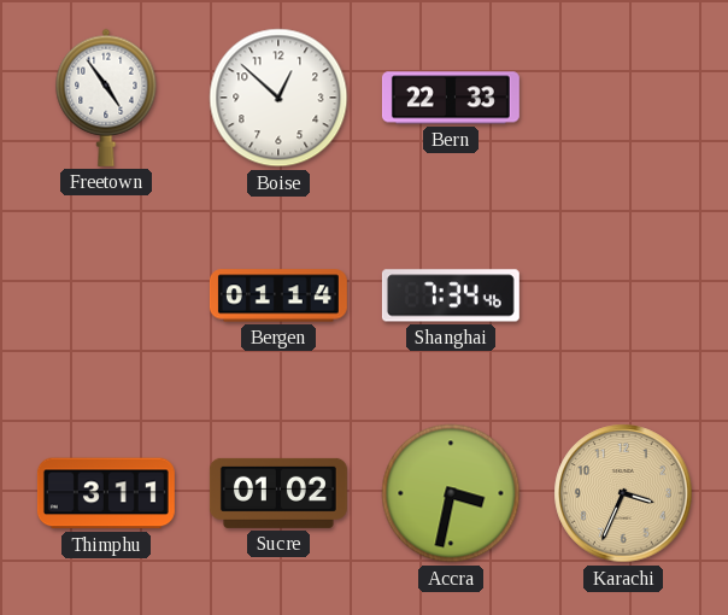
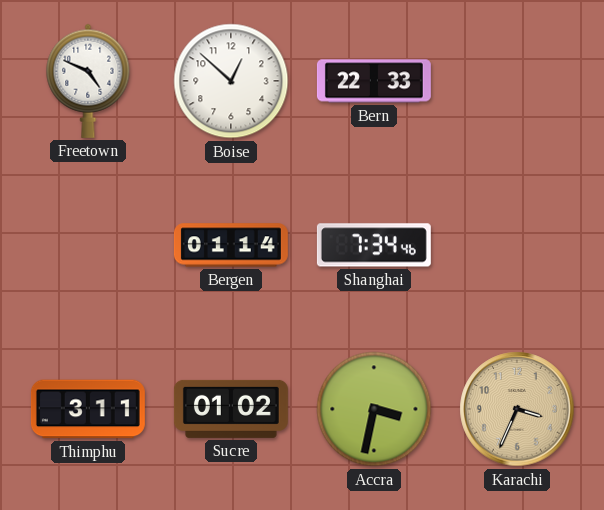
Freetown: 4:54 -> 4:49 (88, 81)
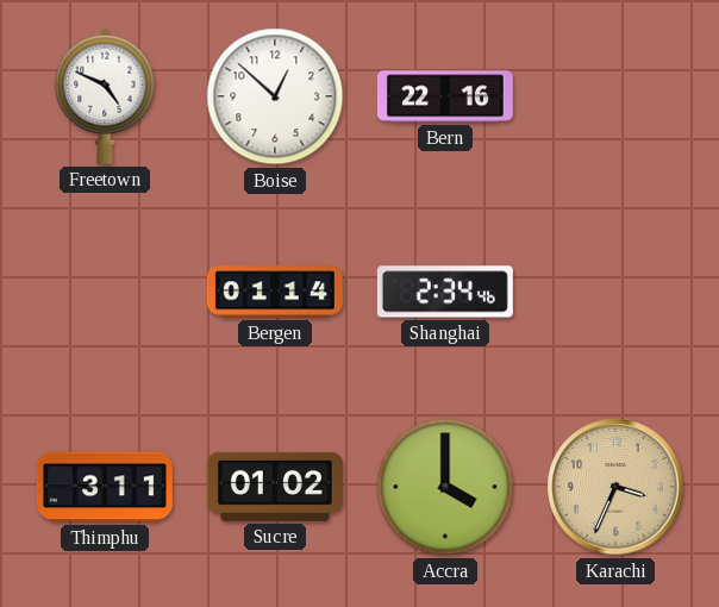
Bern: 22:33 -> 22:16 (445, 96)
Shanghai: 7:34 -> 2:34 (445, 292)
Accra: 3:32 -> 4:00 (445, 487)
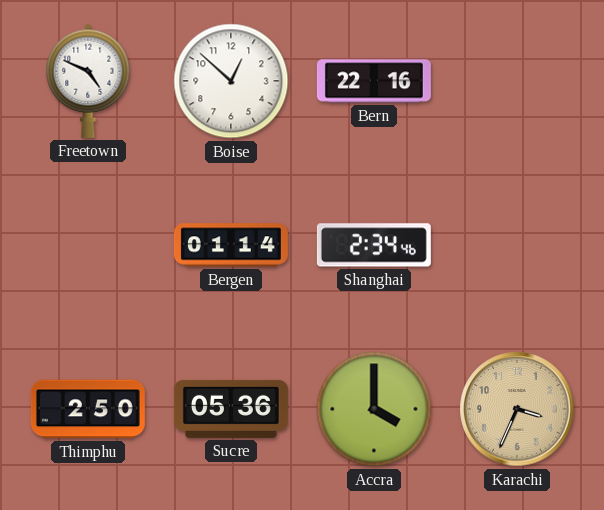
Thimphu: 3:11 -> 2:50 (88, 409)
Sucre: 01:02 -> 05:36 (231, 409)
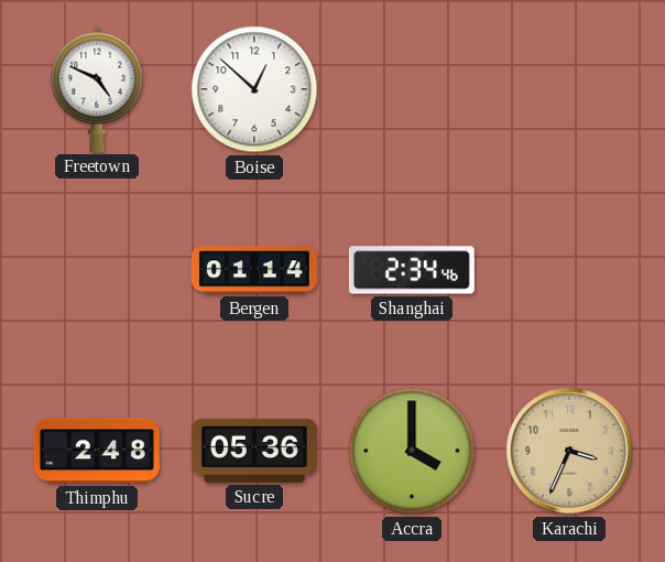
Bern: 22:16 -> none (374, 81)
Thimphu: 2:50 -> 2:48 (97, 451)
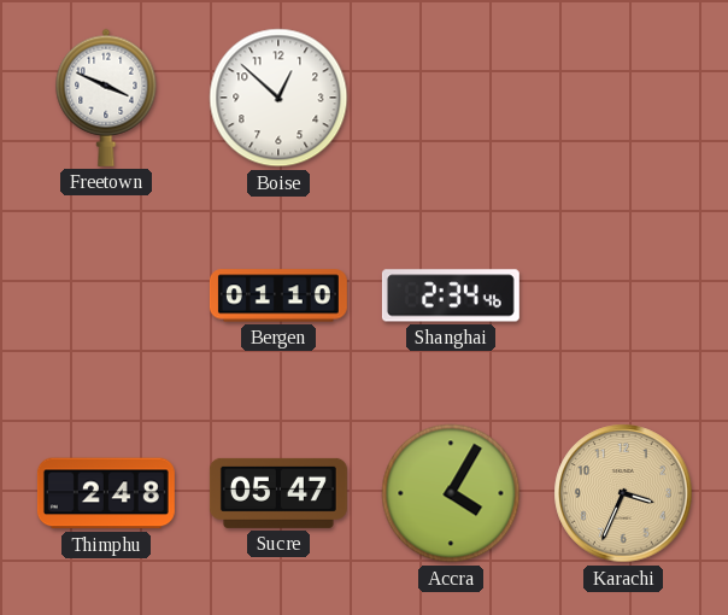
Freetown: 4:49 -> 3:49 (106, 98)
Bergen: 01:14 -> 01:10 (278, 295)
Sucre: 05:36 -> 05:47 (278, 493)
Accra: 4:00 -> 4:05 (451, 493)
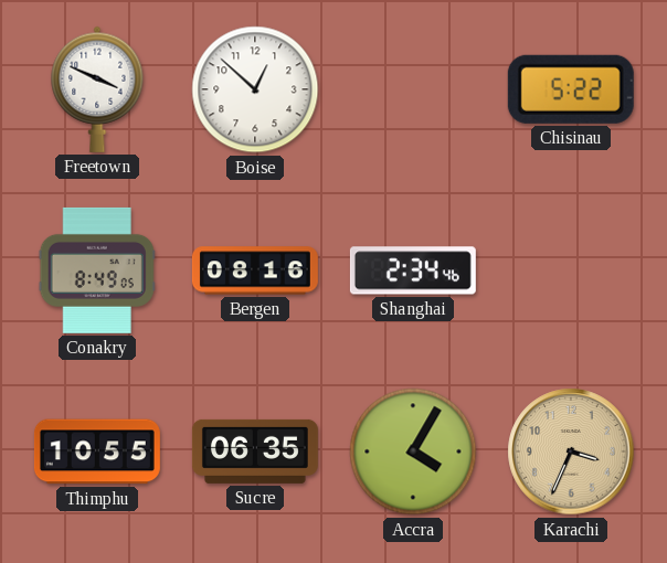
Chisinau: none -> 5:22 (571, 89)
Conakry: none -> 8:49 (97, 270)
Bergen: 01:10 -> 08:16 (255, 270)
Thimphu: 2:48 -> 10:55 (97, 452)
Sucre: 05:47 -> 06:35 (255, 452)
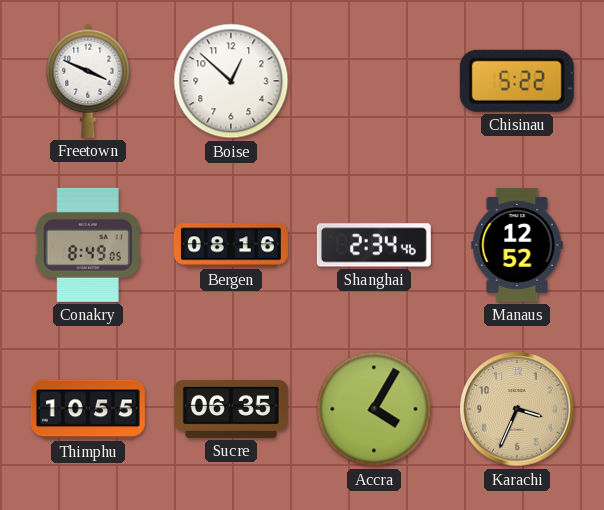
Manaus: none -> 12:52 (517, 245)
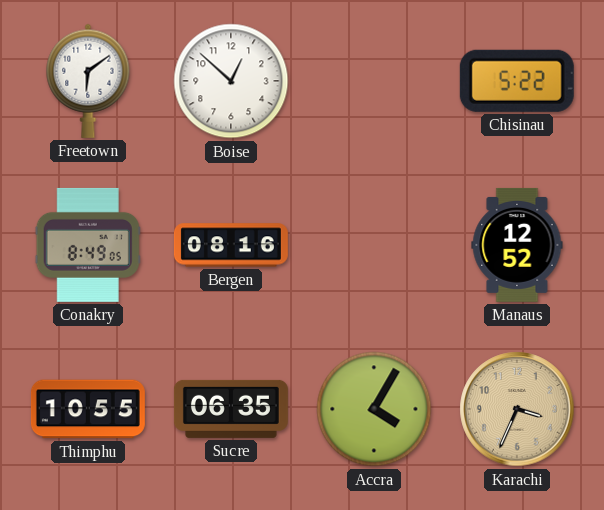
Freetown: 3:49 -> 6:09 (88, 81)
Shanghai: 2:34 -> none (374, 245)
